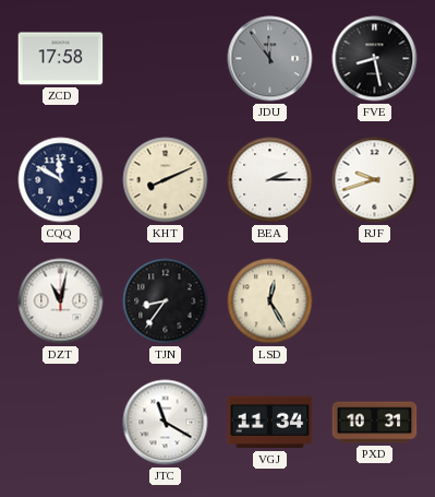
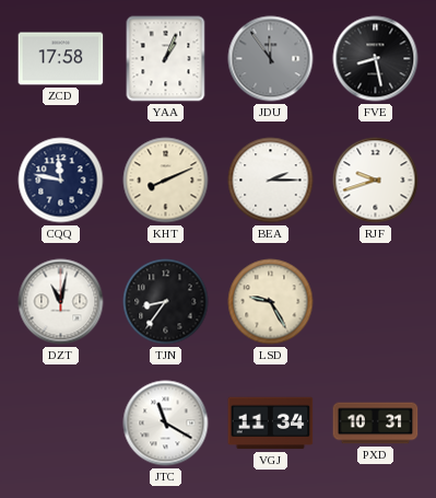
YAA: none -> 1:04 (166, 59)
CQQ: 11:50 -> 11:47 (61, 181)
LSD: 12:25 -> 9:25 (271, 302)
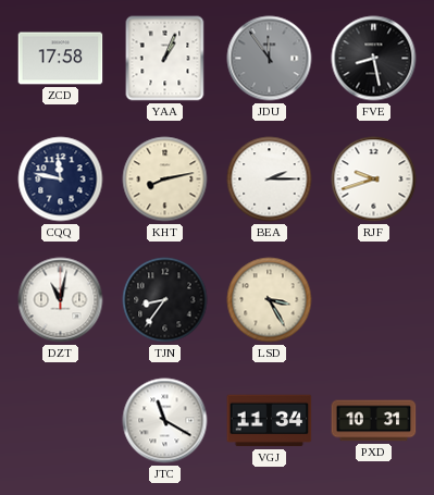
KHT: 8:11 -> 8:13 (165, 180)
LSD: 9:25 -> 3:25 (270, 300)
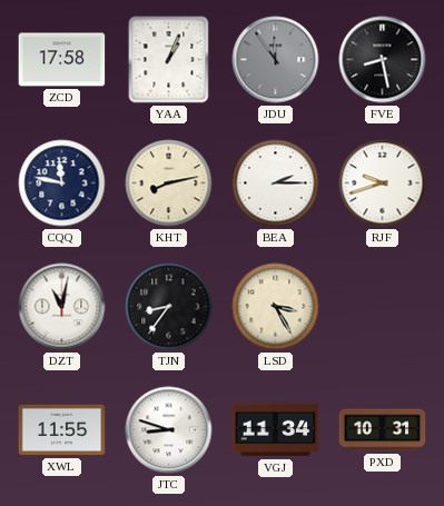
XWL: none -> 11:55 (62, 430)
JTC: 11:20 -> 8:48 (169, 430)
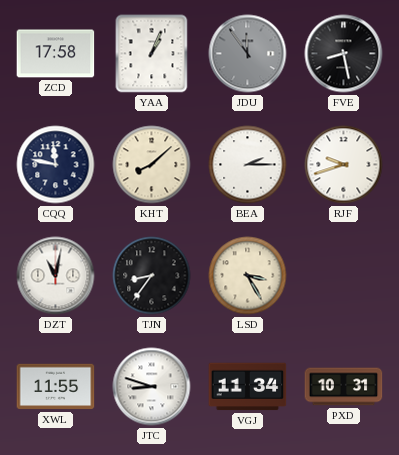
KHT: 8:13 -> 8:08 (152, 165)
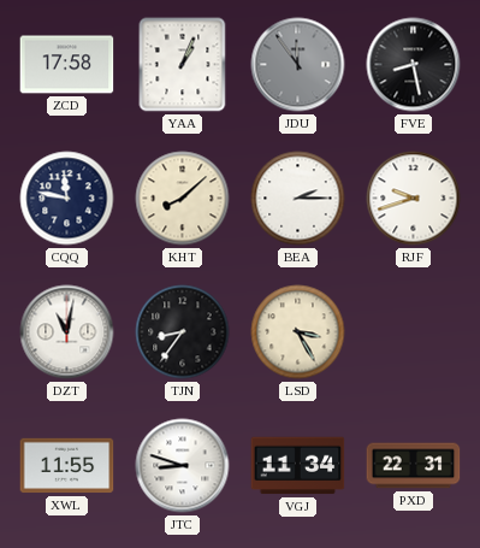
PXD: 10:31 -> 22:31 (414, 466)
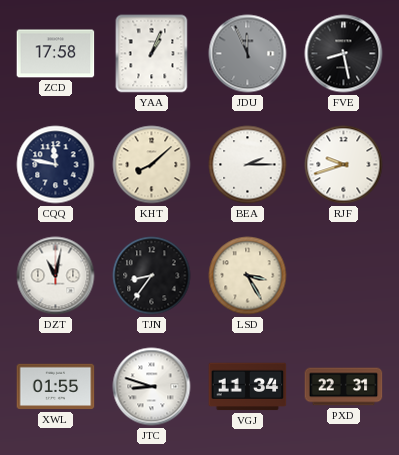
JDU: 11:54 -> 11:56 (248, 54)
XWL: 11:55 -> 01:55 (56, 387)
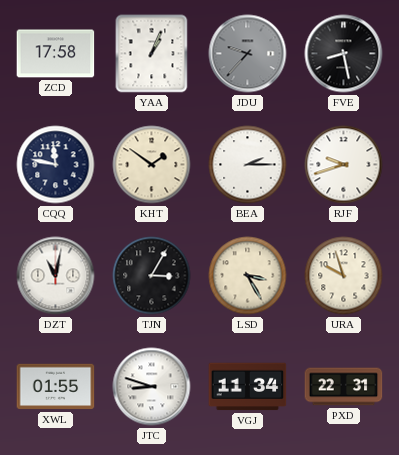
JDU: 11:56 -> 9:37 (248, 54)
KHT: 8:08 -> 1:51 (152, 165)
TJN: 8:36 -> 3:05 (152, 276)
URA: none -> 9:57 (344, 276)
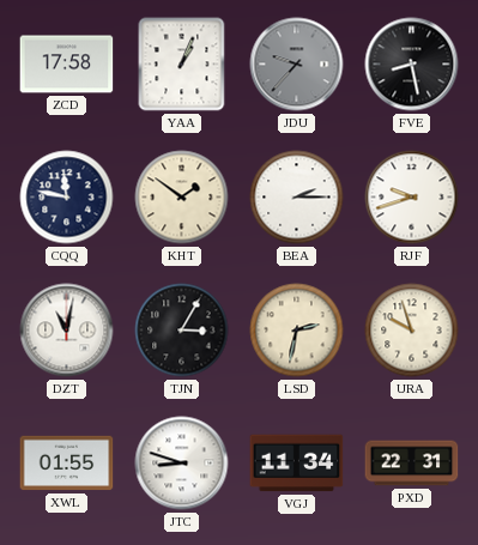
LSD: 3:25 -> 2:32 (297, 331)
